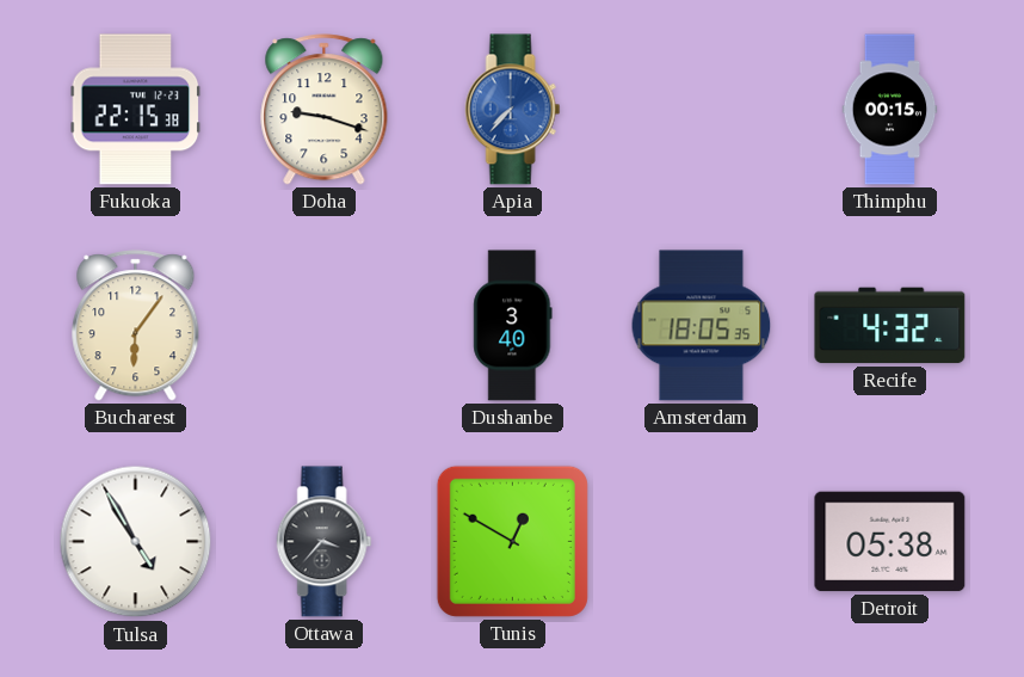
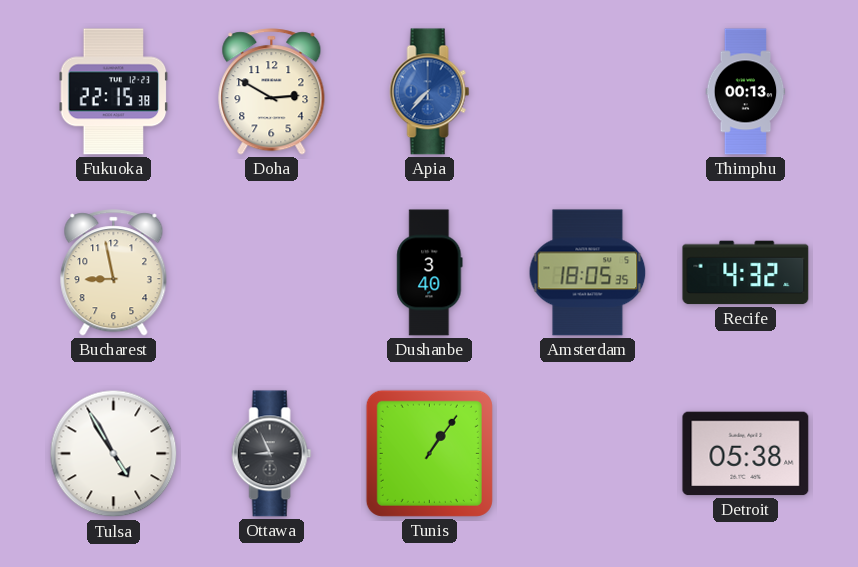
Doha: 9:18 -> 2:50 (272, 92)
Thimphu: 00:15 -> 00:13 (746, 92)
Bucharest: 6:06 -> 8:58 (114, 273)
Ottawa: 3:37 -> 8:56 (272, 454)
Tunis: 12:50 -> 1:06 (429, 453)
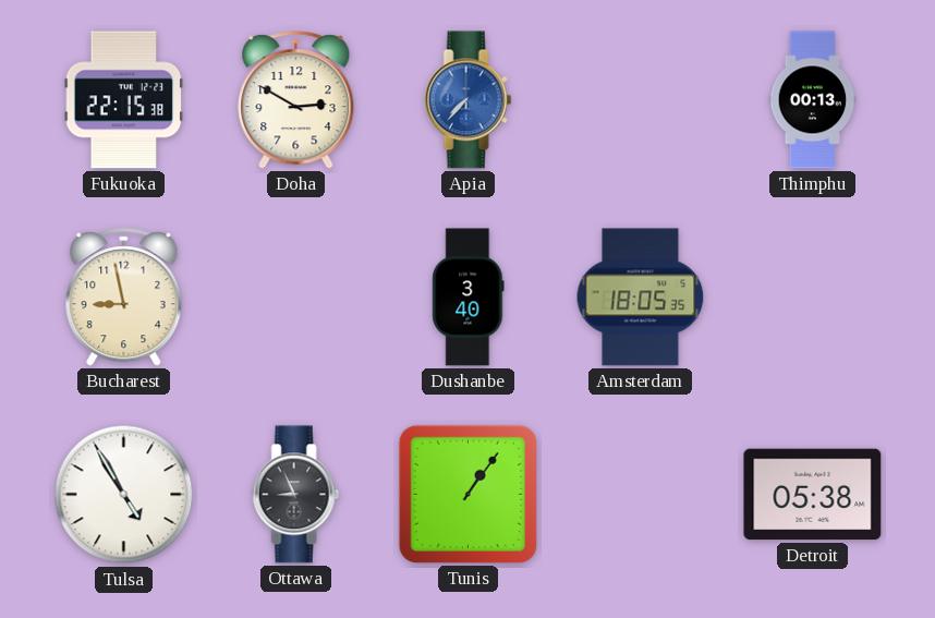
Recife: 4:32 -> none (746, 273)
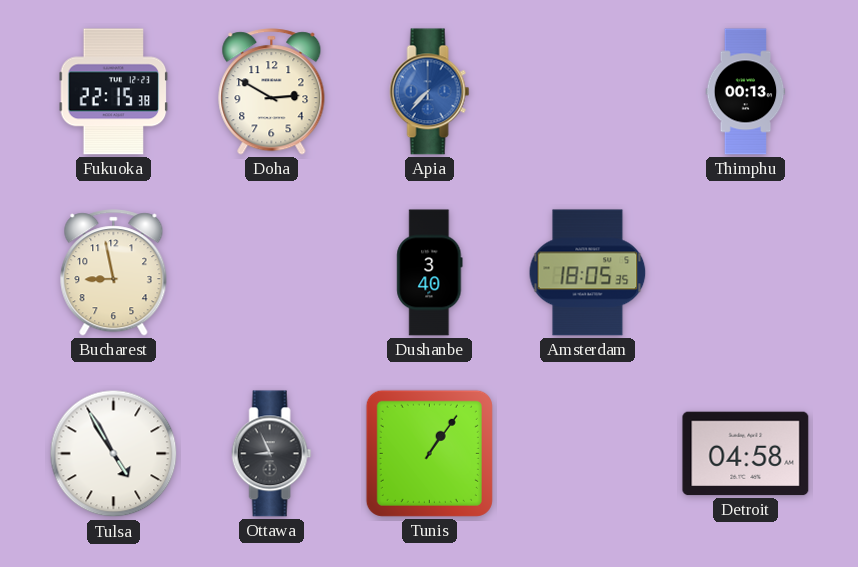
Detroit: 05:38 -> 04:58 (746, 454)
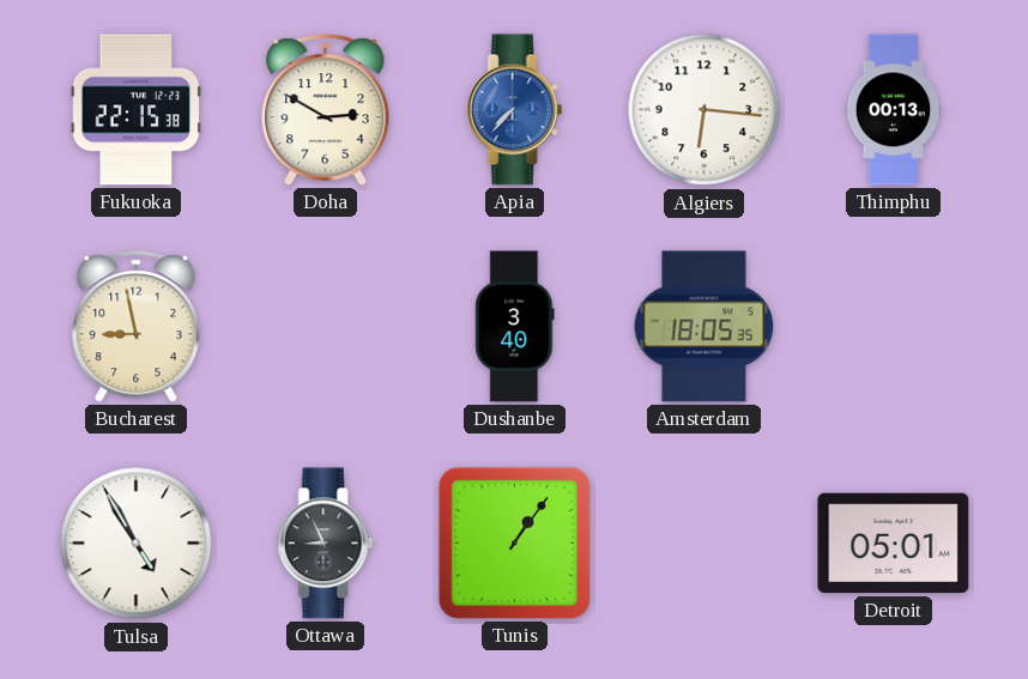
Algiers: none -> 6:16 (705, 110)
Detroit: 04:58 -> 05:01 (894, 544)
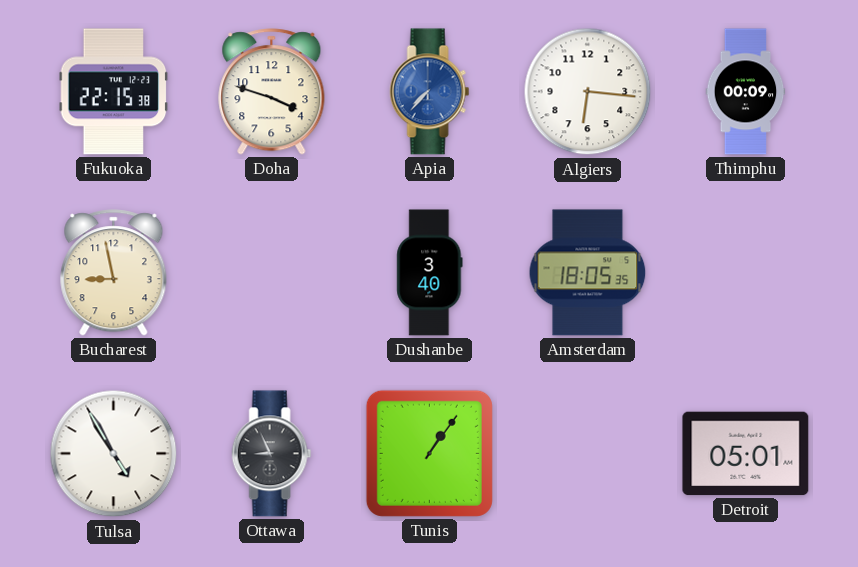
Doha: 2:50 -> 3:48 (272, 92)
Thimphu: 00:13 -> 00:09 (746, 92)
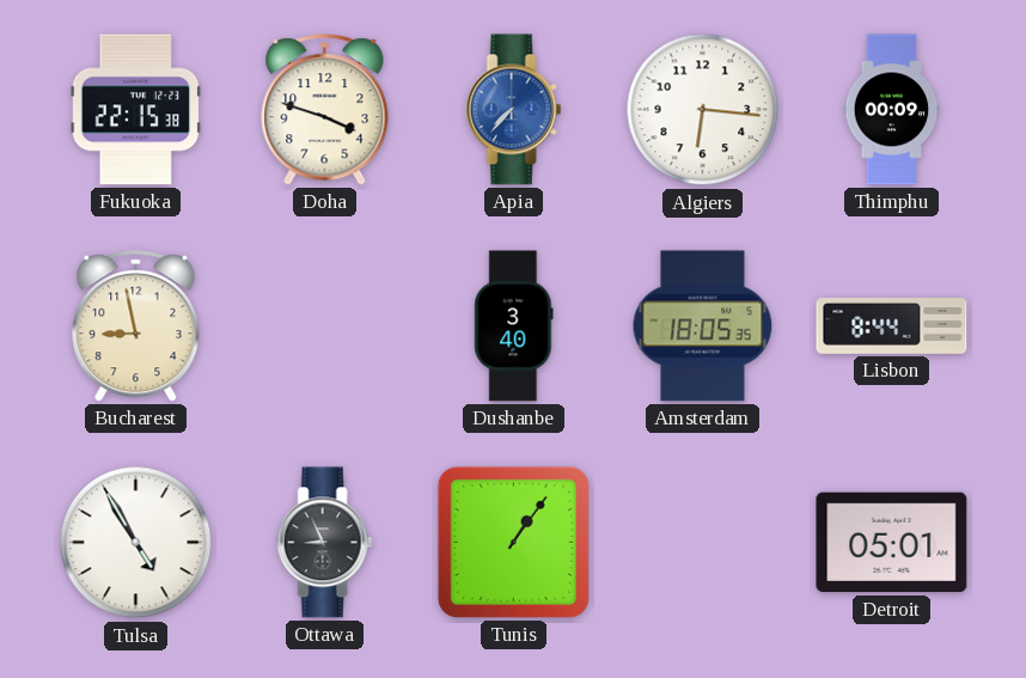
Lisbon: none -> 8:44 (892, 326)
